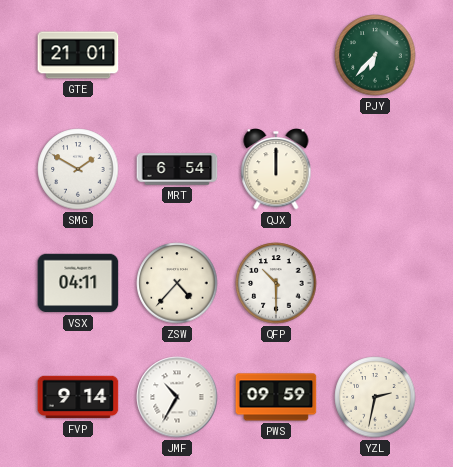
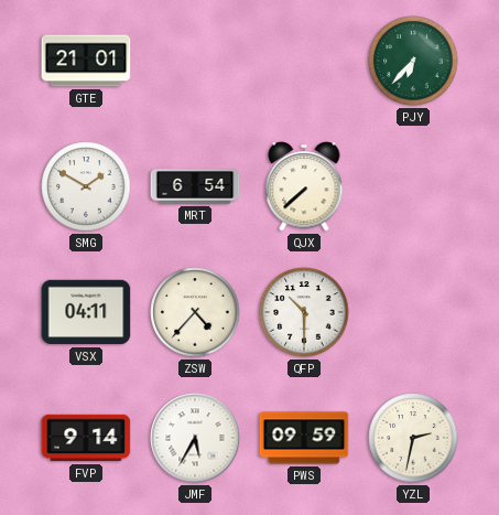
QJX: 12:00 -> 7:38 (304, 186)
JMF: 10:35 -> 5:35 (195, 438)
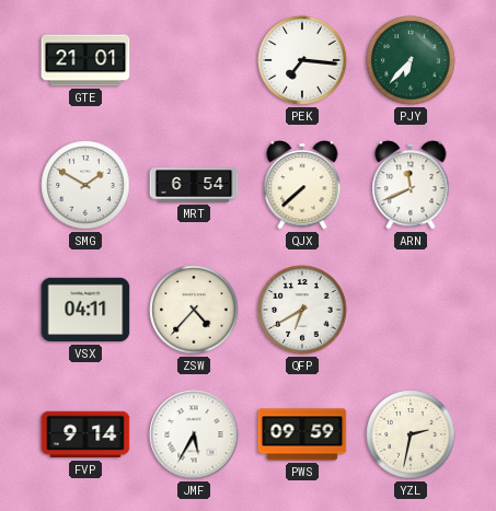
PEK: none -> 7:16 (302, 60)
ARN: none -> 11:41 (411, 185)
QFP: 10:30 -> 6:40 (302, 310)
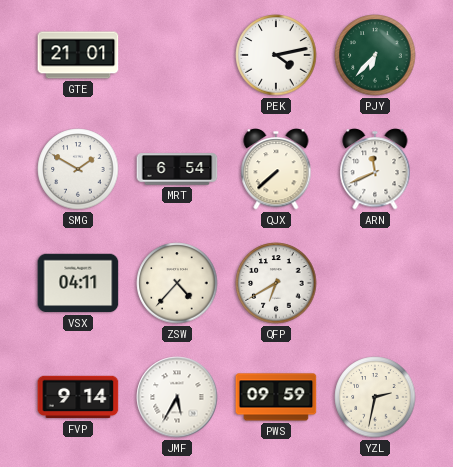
PEK: 7:16 -> 4:13 (276, 55)
